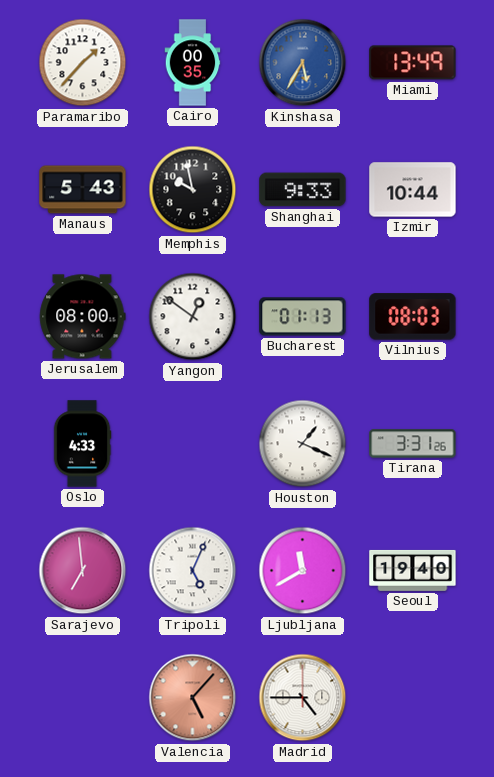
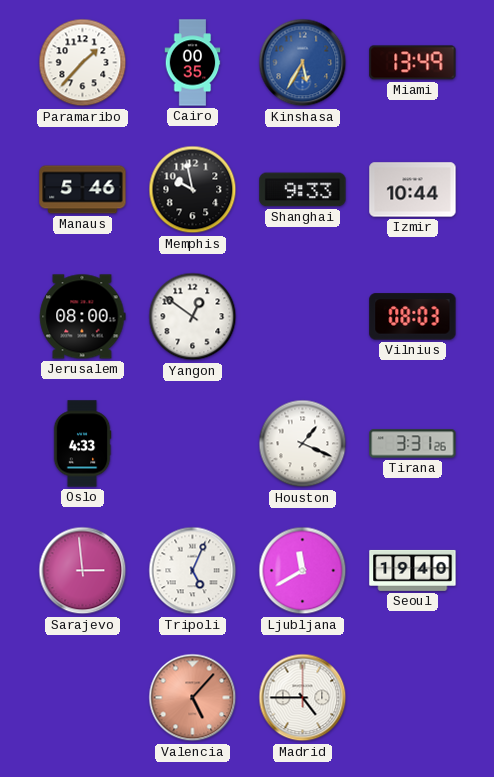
Manaus: 5:43 -> 5:46 (83, 190)
Bucharest: 01:13 -> none (303, 317)
Sarajevo: 6:59 -> 2:59 (83, 571)
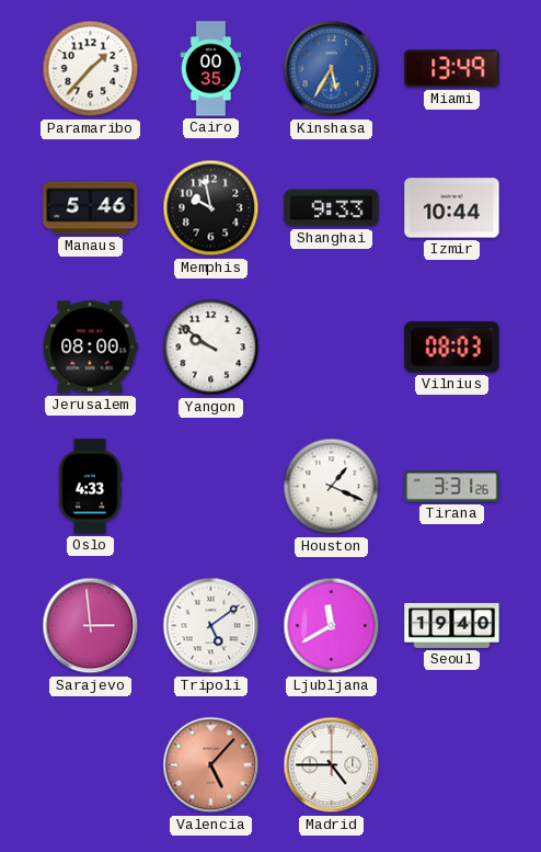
Yangon: 12:51 -> 9:51 (211, 348)
Tripoli: 5:04 -> 5:09 (211, 626)
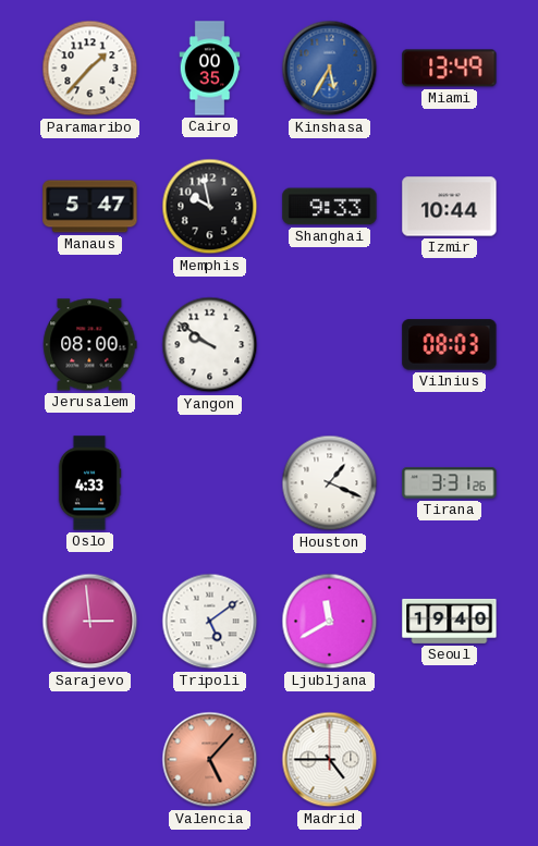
Manaus: 5:46 -> 5:47 (90, 207)
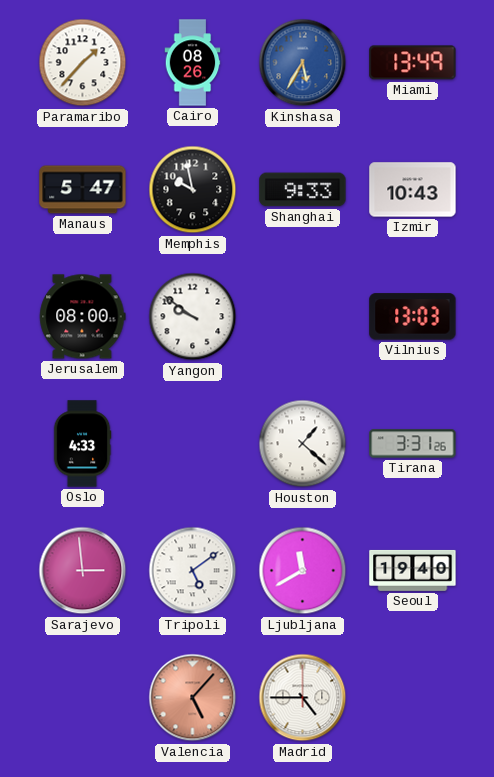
Cairo: 00:35 -> 08:26 (193, 63)
Izmir: 10:44 -> 10:43 (413, 190)
Vilnius: 08:03 -> 13:03 (413, 317)
Houston: 1:19 -> 1:22 (303, 444)
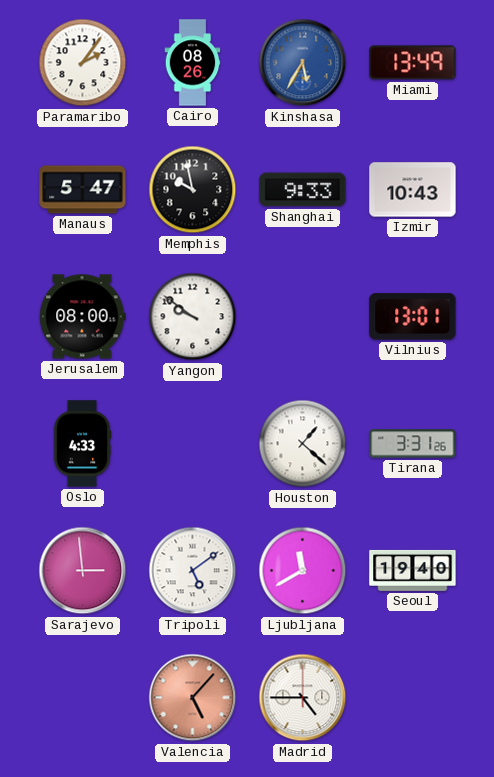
Paramaribo: 1:37 -> 2:06 (83, 63)
Vilnius: 13:03 -> 13:01 (413, 317)
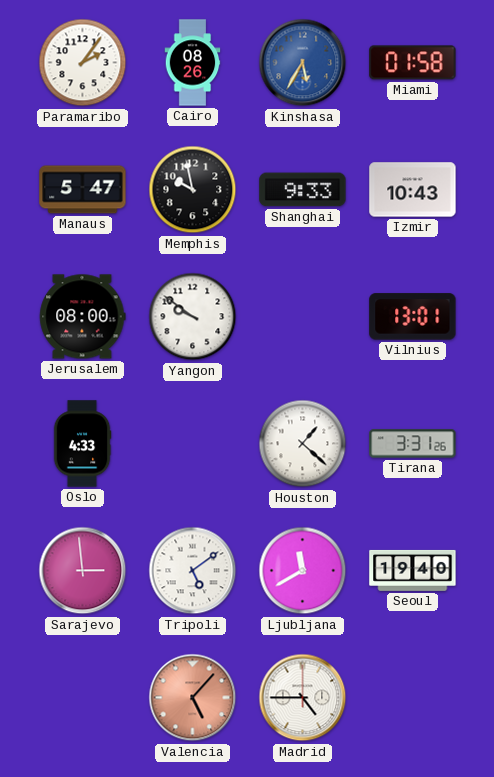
Miami: 13:49 -> 01:58 (413, 63)
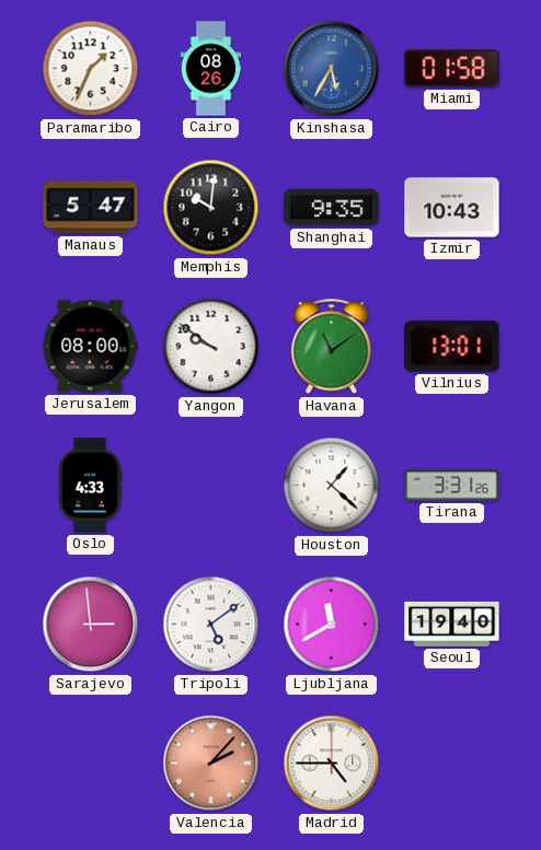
Paramaribo: 2:06 -> 1:34 (91, 69)
Memphis: 9:58 -> 10:01 (211, 208)
Shanghai: 9:33 -> 9:35 (332, 208)
Havana: none -> 11:09 (332, 347)
Valencia: 5:07 -> 2:07 (211, 764)
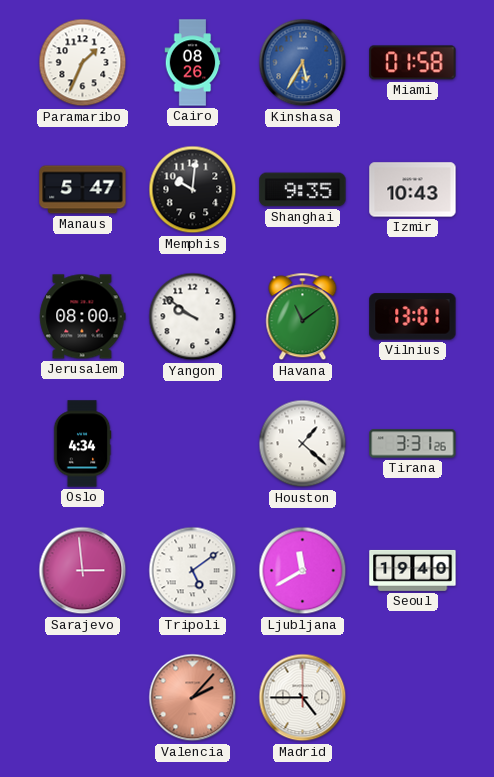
Oslo: 4:33 -> 4:34 (82, 444)
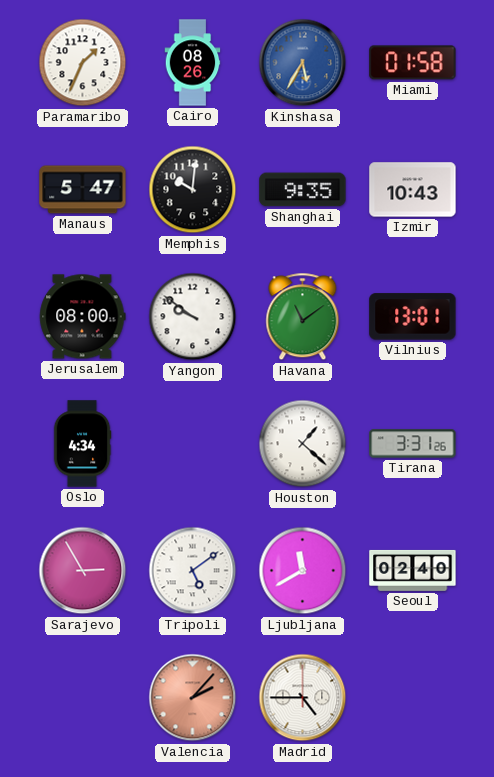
Sarajevo: 2:59 -> 2:55 (83, 571)
Seoul: 19:40 -> 02:40 (413, 570)
